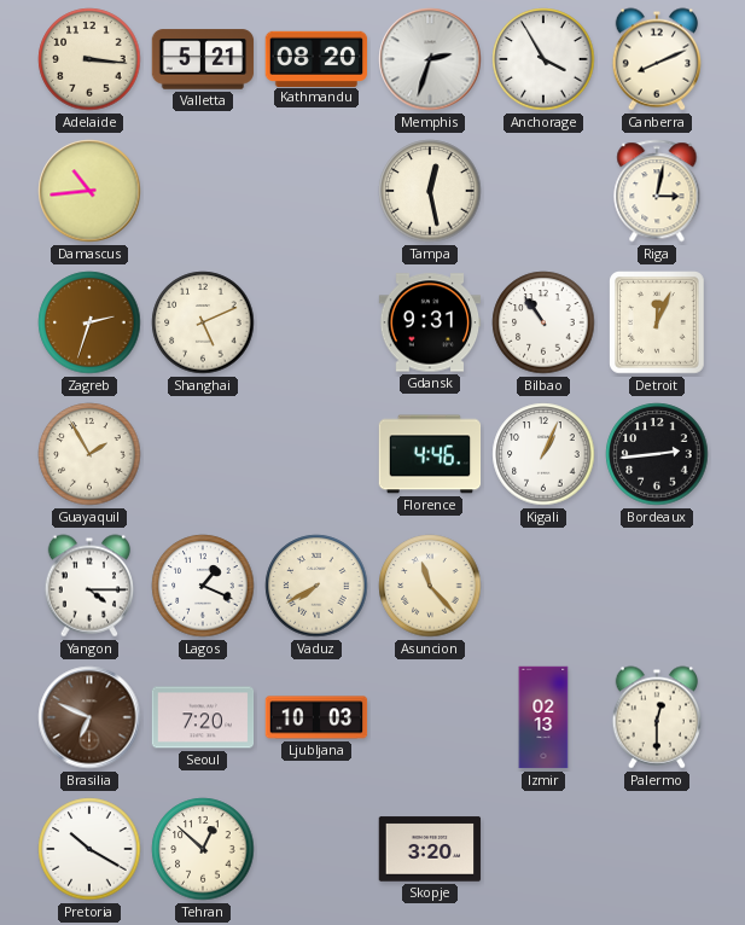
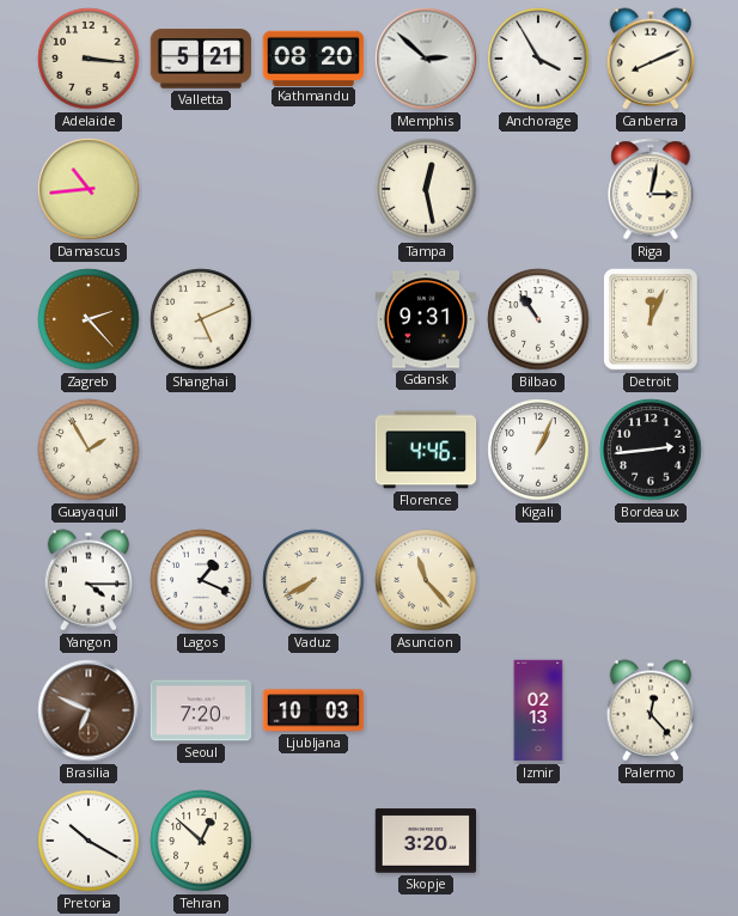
Memphis: 2:33 -> 2:52 (426, 59)
Zagreb: 2:33 -> 2:23 (89, 319)
Palermo: 12:30 -> 12:23 (649, 710)
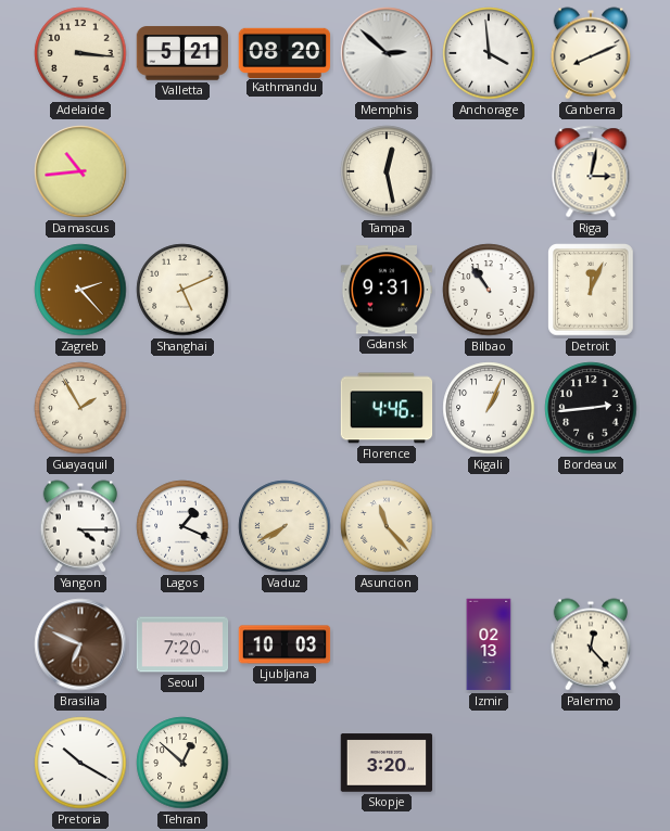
Anchorage: 3:55 -> 3:59 (489, 53)
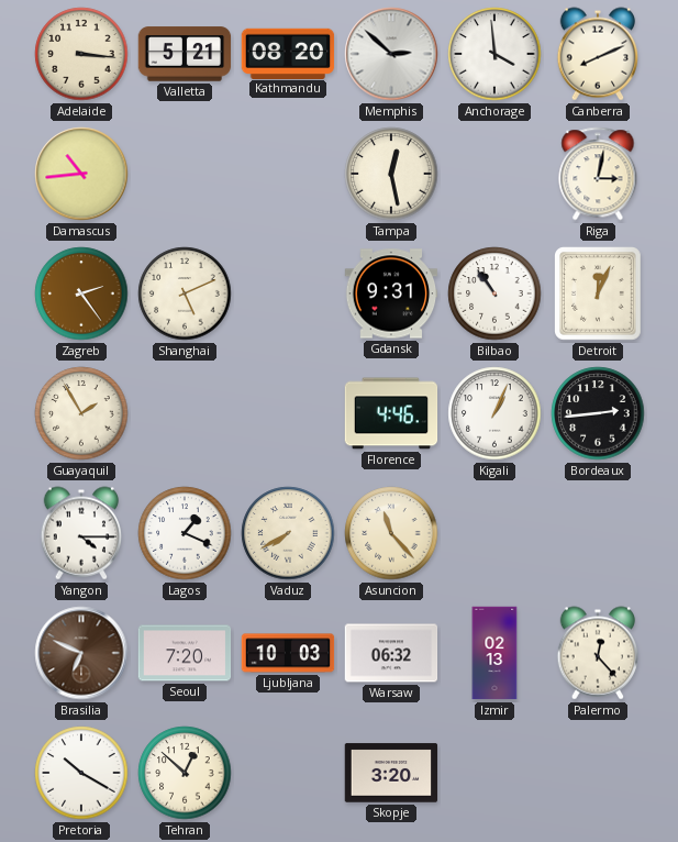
Zagreb: 2:23 -> 2:24 (81, 293)
Warsaw: none -> 06:32 (391, 653)
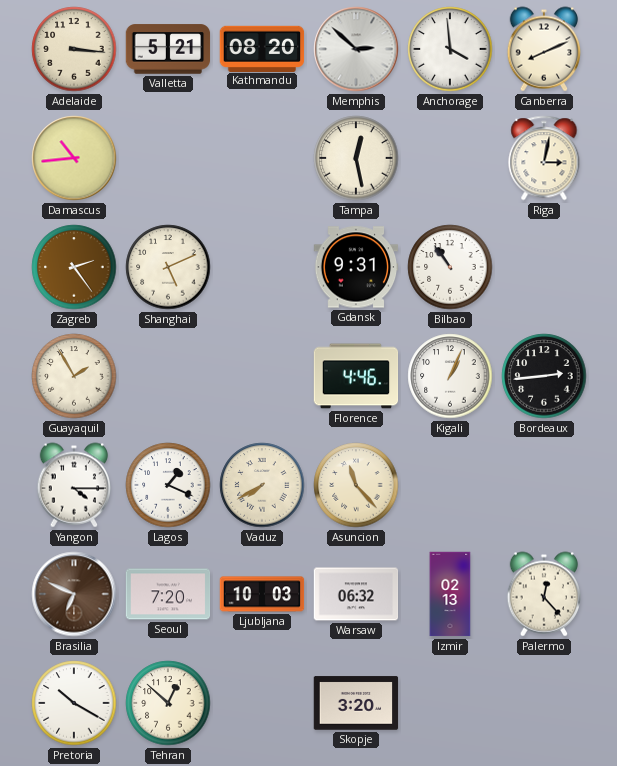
Detroit: 12:04 -> none (599, 293)
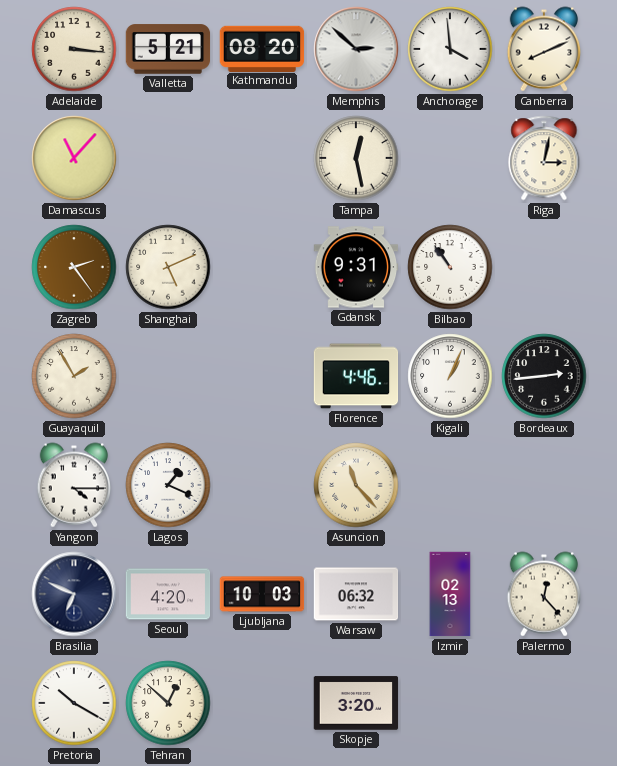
Damascus: 10:44 -> 11:07 (74, 158)
Vaduz: 7:40 -> none (262, 485)
Brasilia dial: brown -> navy (74, 594)
Seoul: 7:20 -> 4:20 (168, 594)
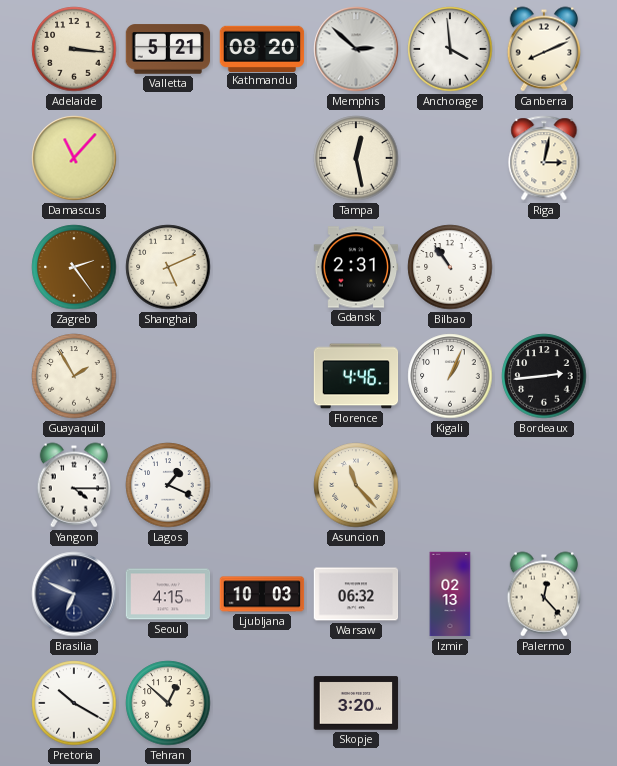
Gdansk: 9:31 -> 2:31 (356, 267)
Seoul: 4:20 -> 4:15 (168, 594)
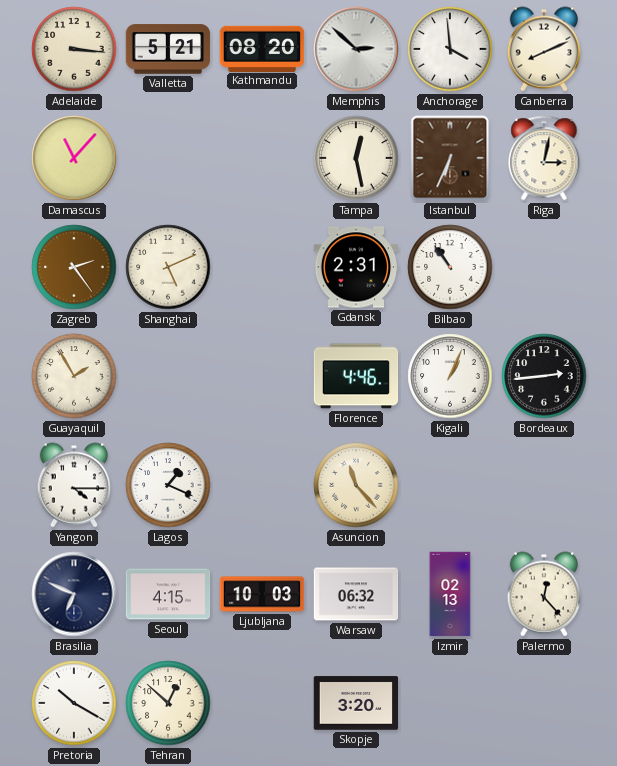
Istanbul: none -> 6:34 (450, 158)
